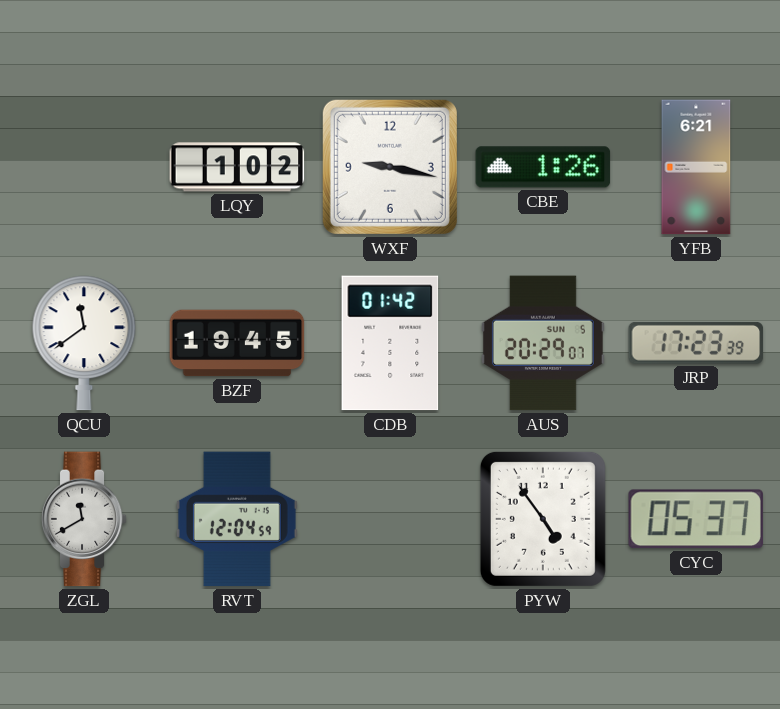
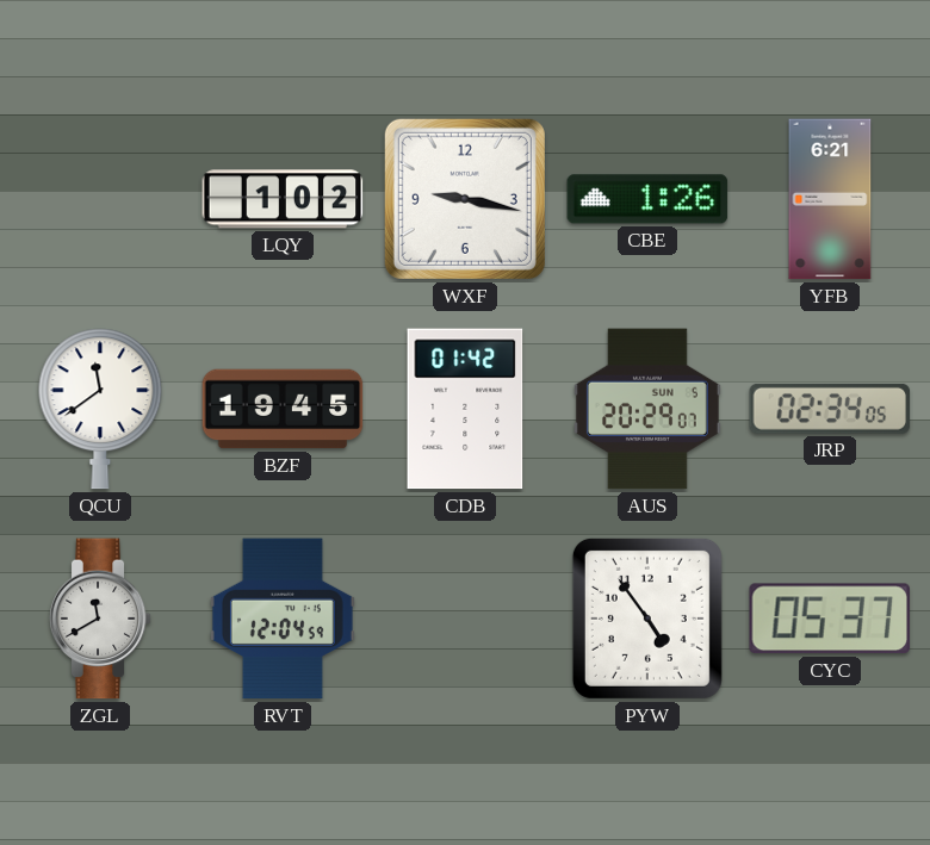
JRP: 17:23 -> 02:34 (830, 409)
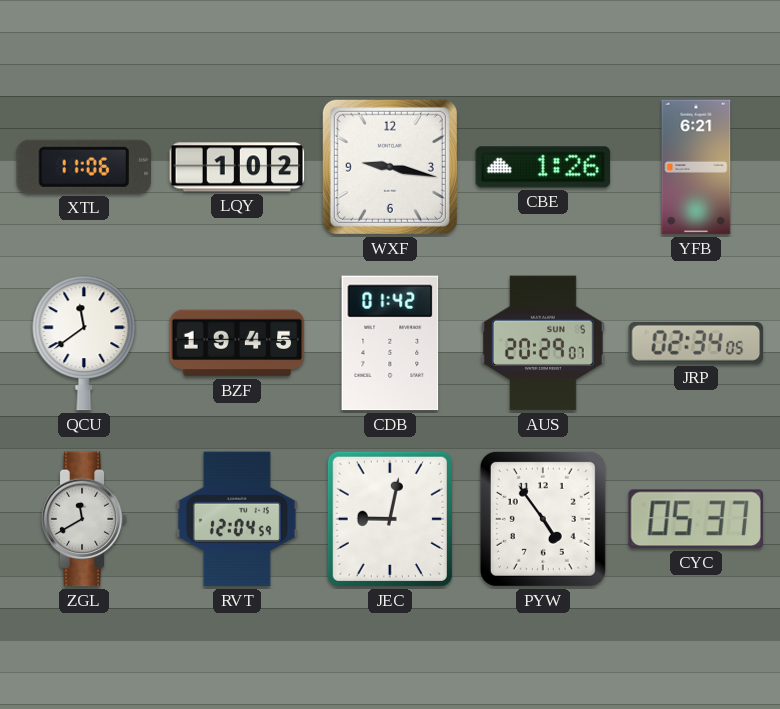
XTL: none -> 11:06 (83, 167)
JEC: none -> 9:02 (390, 519)
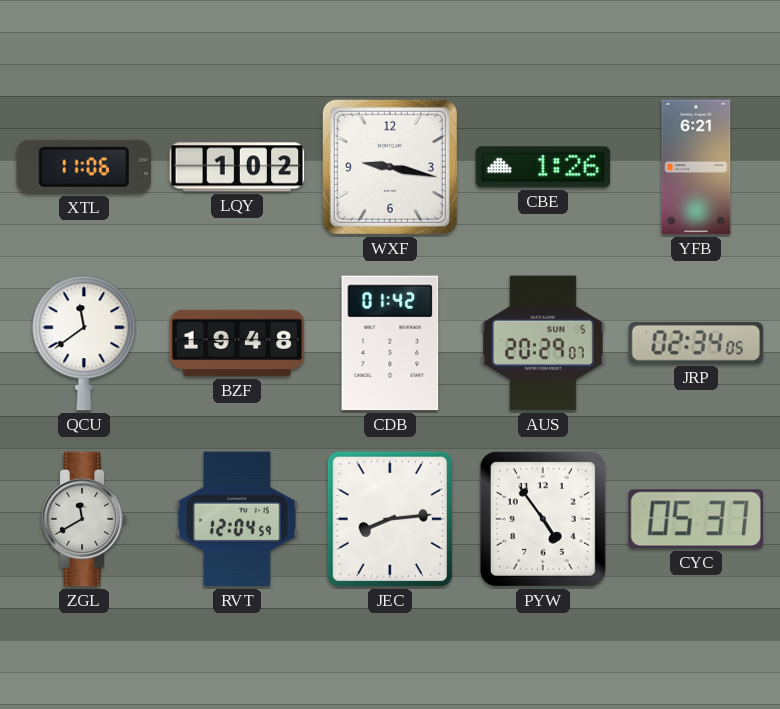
BZF: 19:45 -> 19:48 (237, 343)
JEC: 9:02 -> 8:14 (390, 519)
